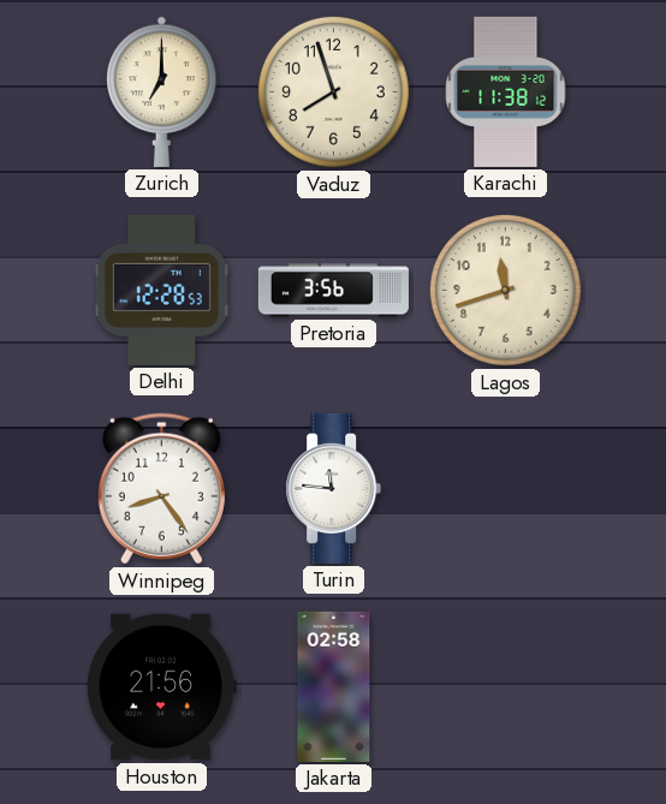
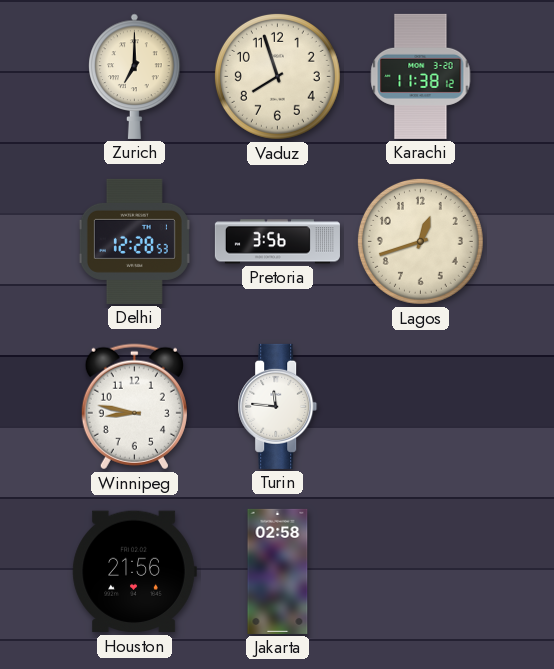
Lagos: 11:42 -> 12:42 (420, 241)
Winnipeg: 8:24 -> 8:47 (134, 407)
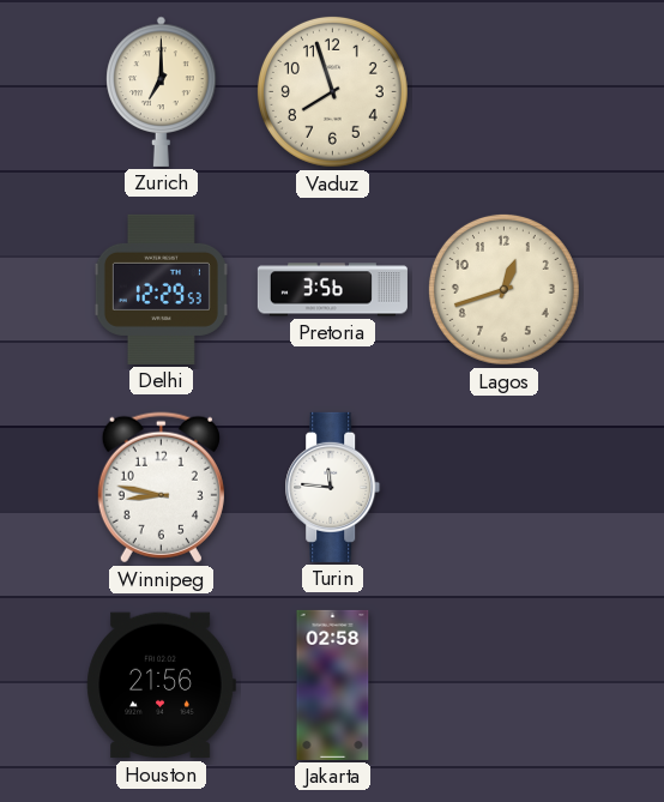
Karachi: 11:38 -> none (421, 76)
Delhi: 12:28 -> 12:29 (161, 289)
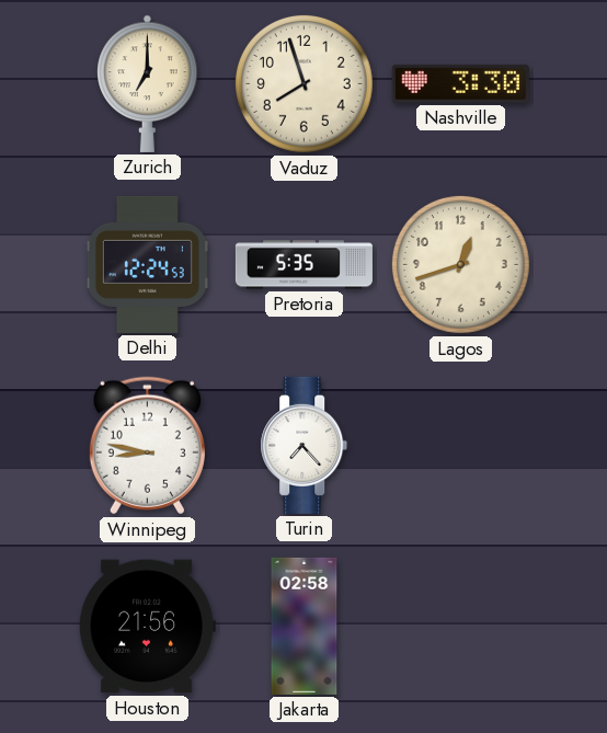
Nashville: none -> 3:30 (460, 83)
Delhi: 12:29 -> 12:24 (147, 264)
Pretoria: 3:56 -> 5:35 (303, 265)
Turin: 11:46 -> 7:23 (305, 445)
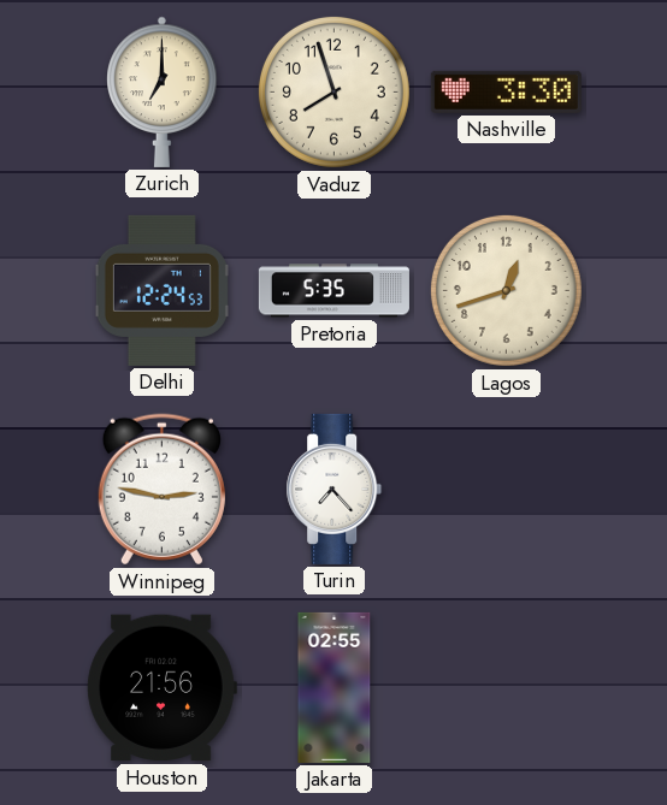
Winnipeg: 8:47 -> 2:47 (161, 490)
Jakarta: 02:58 -> 02:55 (335, 687)
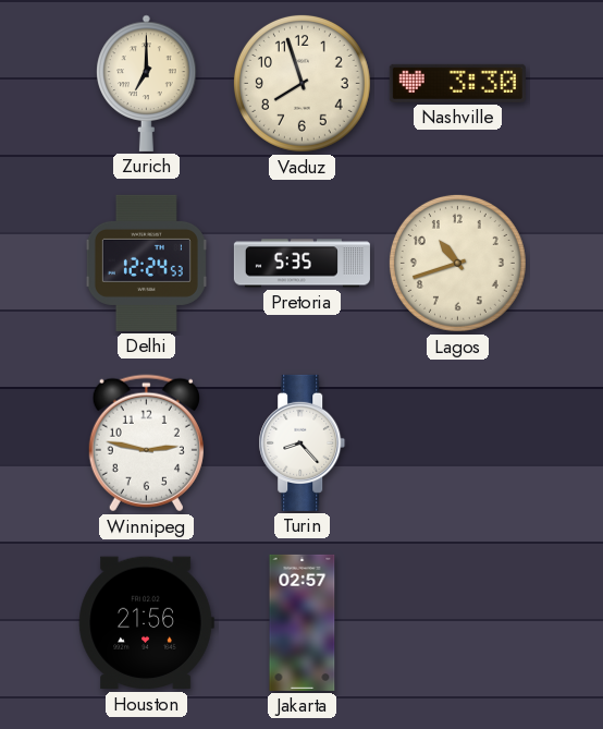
Lagos: 12:42 -> 10:42 (457, 263)
Turin: 7:23 -> 8:23 (303, 442)
Jakarta: 02:55 -> 02:57 (303, 622)
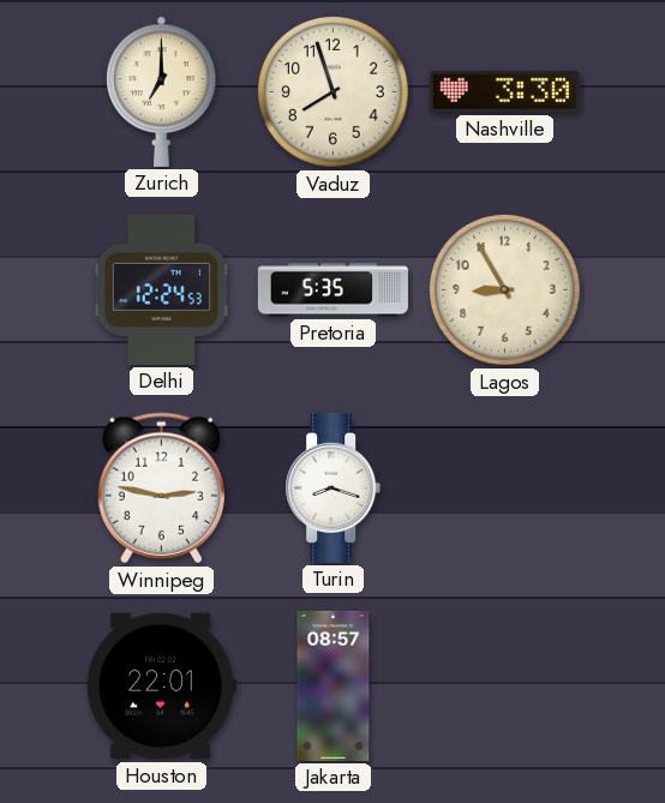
Lagos: 10:42 -> 8:55 (504, 289)
Turin: 8:23 -> 8:18 (334, 487)
Houston: 21:56 -> 22:01 (161, 687)
Jakarta: 02:57 -> 08:57 (334, 685)
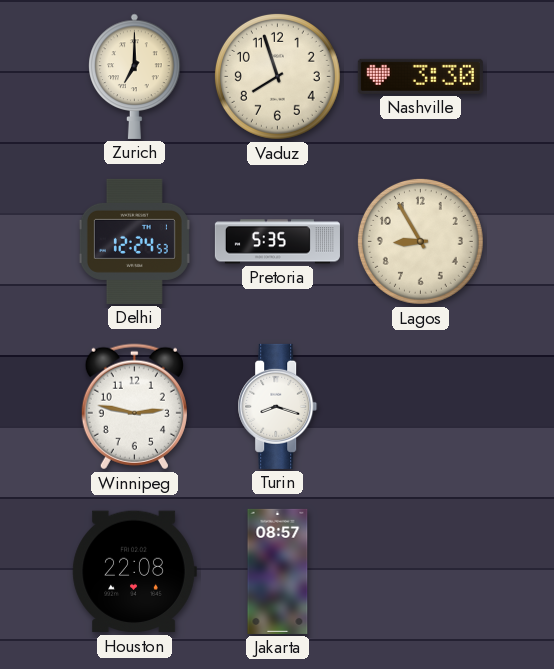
Houston: 22:01 -> 22:08 (134, 572)
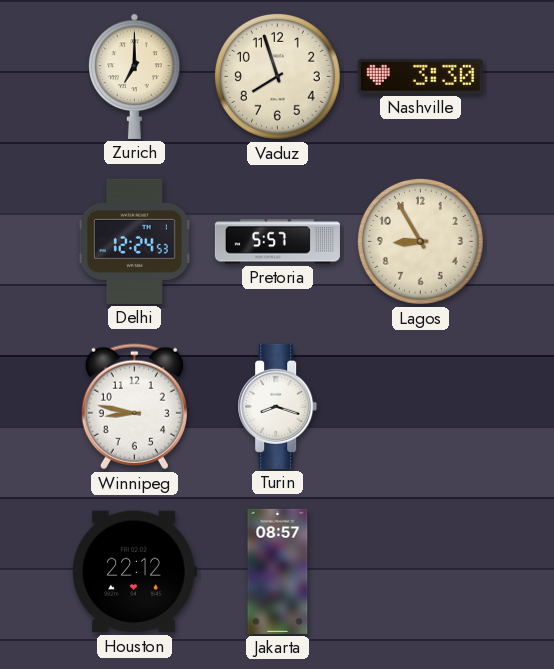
Pretoria: 5:35 -> 5:57 (277, 242)
Winnipeg: 2:47 -> 8:47 (134, 407)
Houston: 22:08 -> 22:12 (134, 572)
